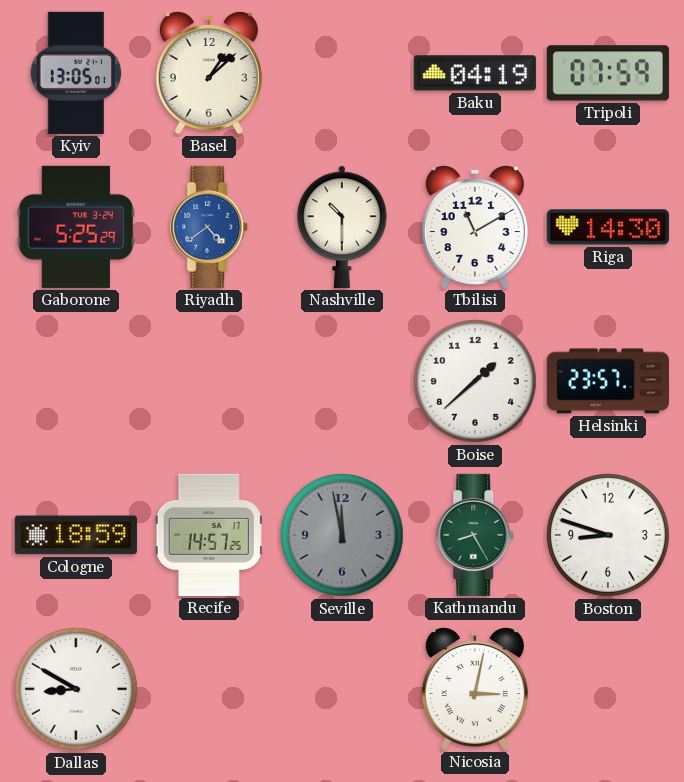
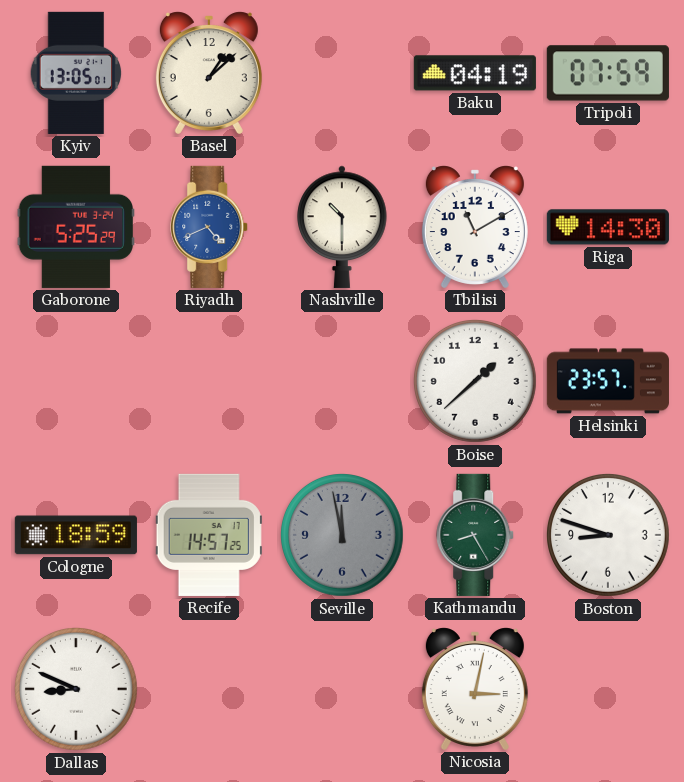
Riyadh: 4:39 -> 4:41 (210, 227)
Dallas: 8:50 -> 8:49 (77, 690)
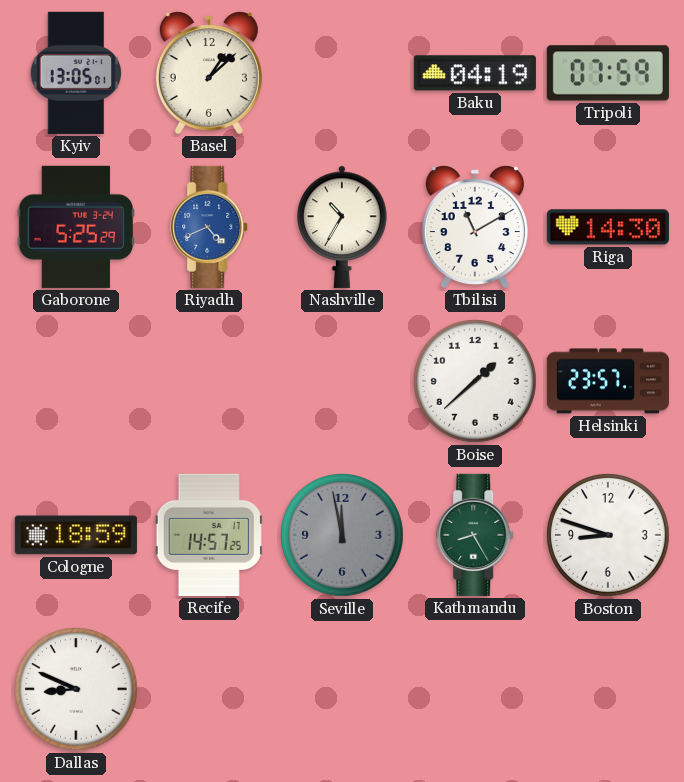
Nashville: 10:30 -> 10:35 (342, 227)
Nicosia: 3:02 -> none (475, 689)
